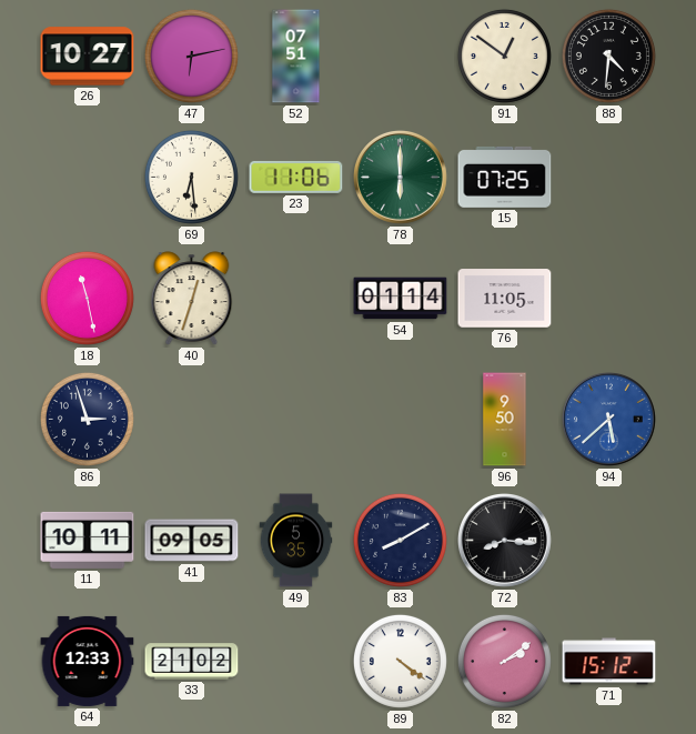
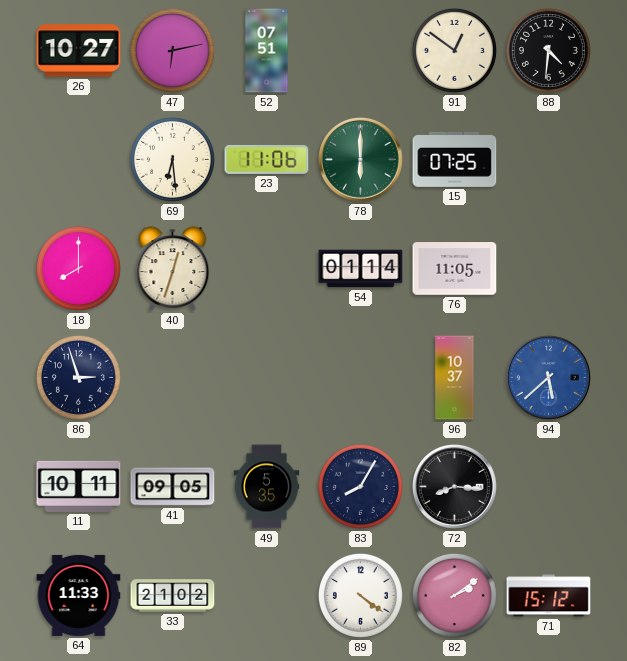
18: 11:28 -> 8:00 (78, 268)
96: 9:50 -> 10:37 (455, 378)
83: 8:10 -> 8:05 (360, 486)
64: 12:33 -> 11:33 (79, 595)
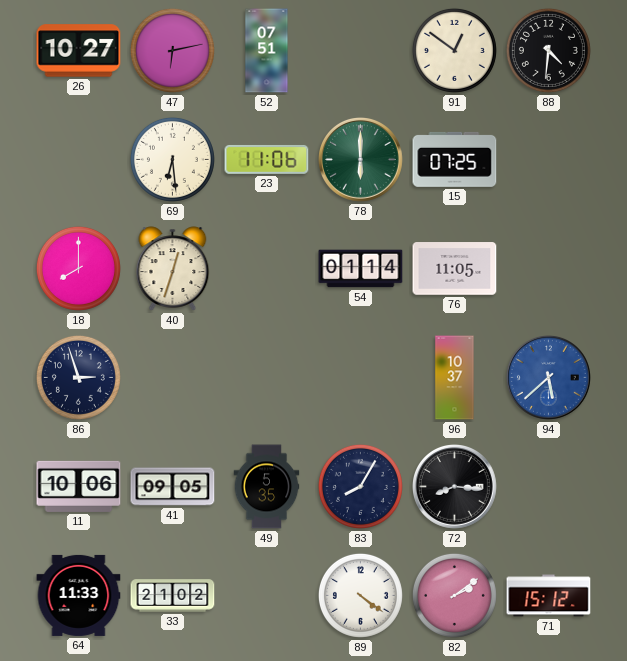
11: 10:11 -> 10:06 (79, 486)
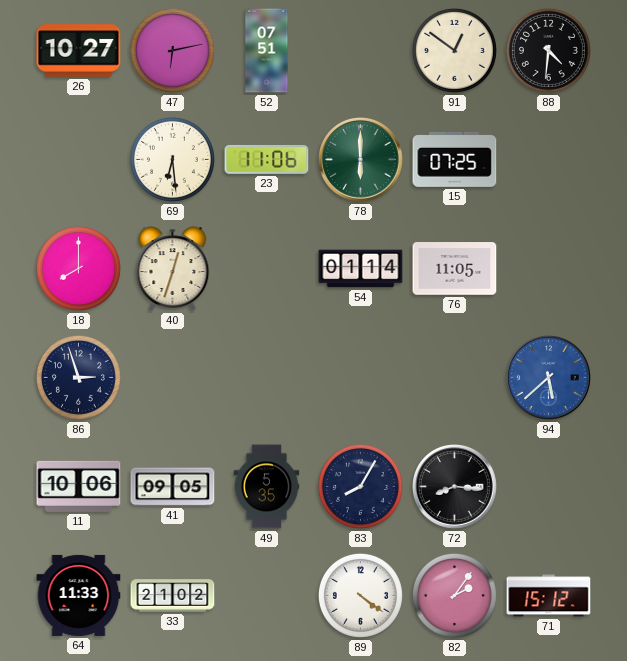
96: 10:37 -> none (455, 378)
82: 2:09 -> 2:06 (454, 595)
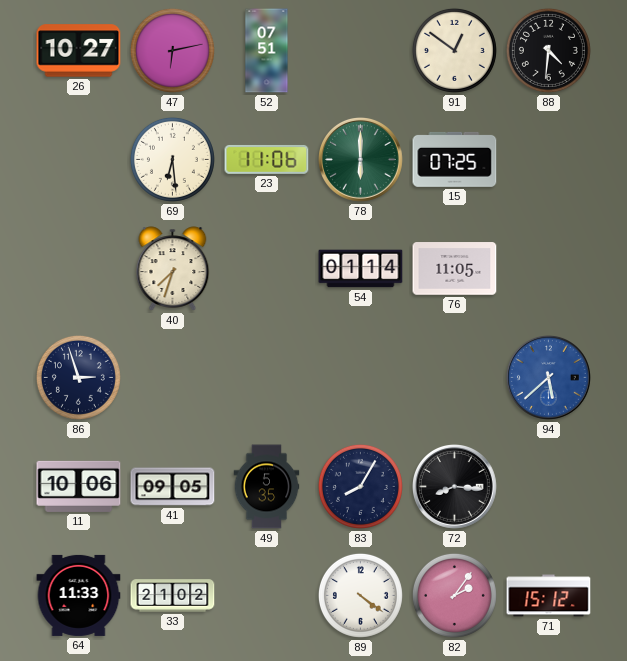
18: 8:00 -> none (78, 268)
40: 12:33 -> 7:33 (173, 269)
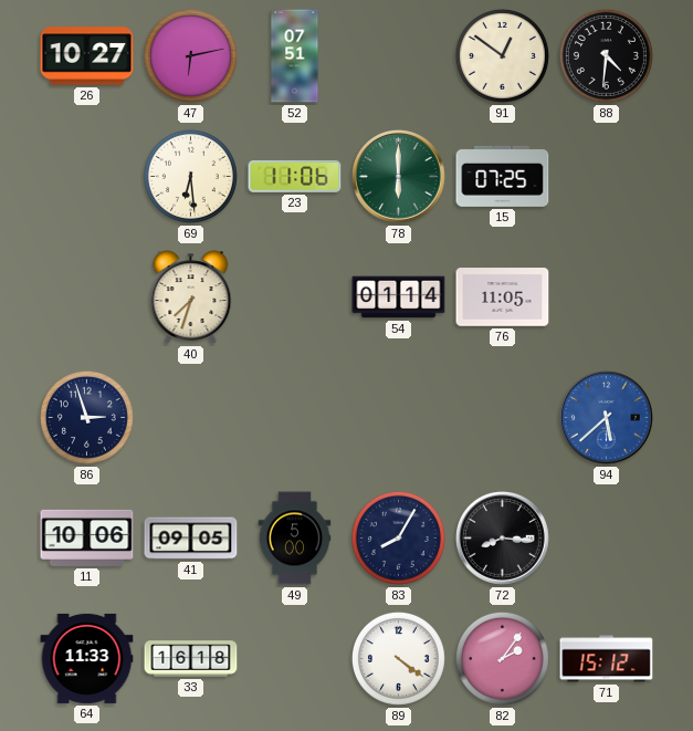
49: 5:35 -> 5:00 (295, 539)
33: 21:02 -> 16:18 (191, 659)
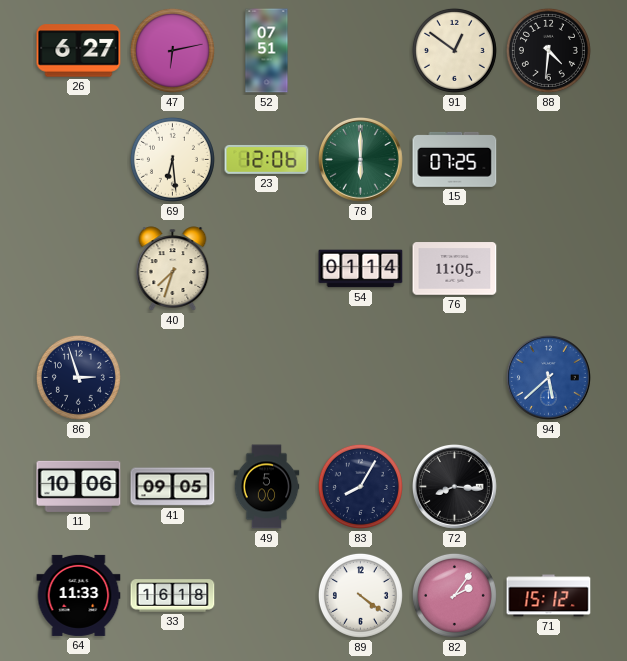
26: 10:27 -> 6:27 (79, 51)
23: 11:06 -> 12:06 (267, 159)
